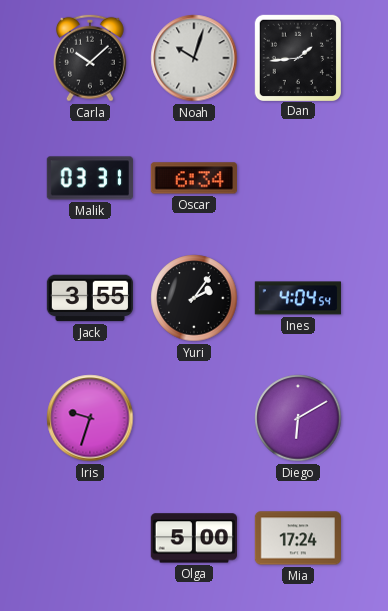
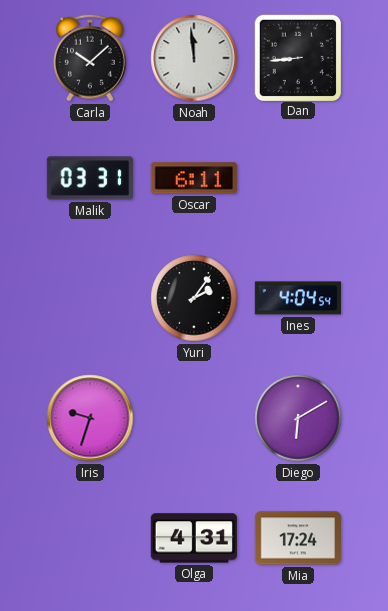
Noah: 10:03 -> 11:59 (194, 58)
Dan: 1:44 -> 8:44 (297, 57)
Oscar: 6:34 -> 6:11 (194, 178)
Jack: 3:55 -> none (89, 298)
Olga: 5:00 -> 4:31 (194, 538)
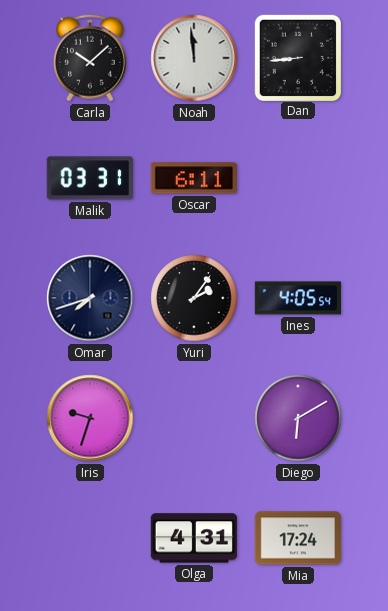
Omar: none -> 7:42 (90, 298)
Ines: 4:04 -> 4:05 (298, 298)
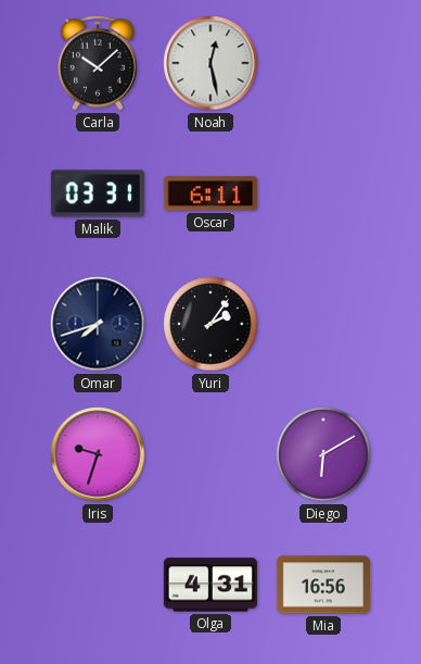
Noah: 11:59 -> 12:28 (210, 63)
Dan: 8:44 -> none (297, 57)
Ines: 4:05 -> none (298, 298)
Mia: 17:24 -> 16:56 (322, 585)
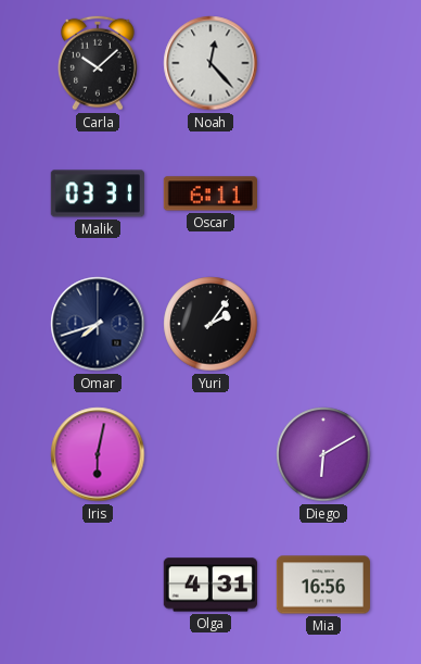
Noah: 12:28 -> 12:23 (210, 63)
Iris: 9:33 -> 6:02 (98, 454)
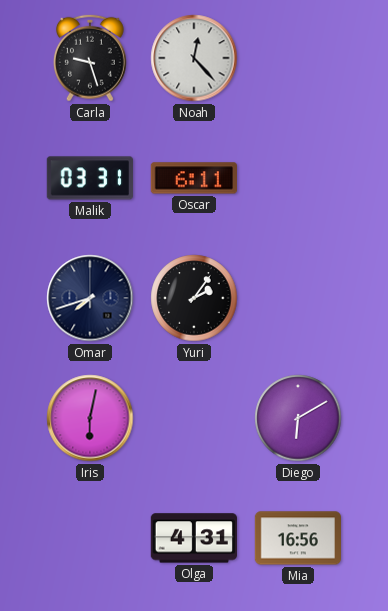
Carla: 10:08 -> 9:27 (90, 58)
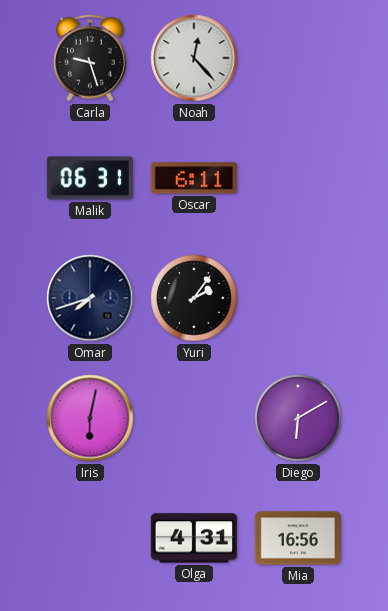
Malik: 03:31 -> 06:31 (90, 178)
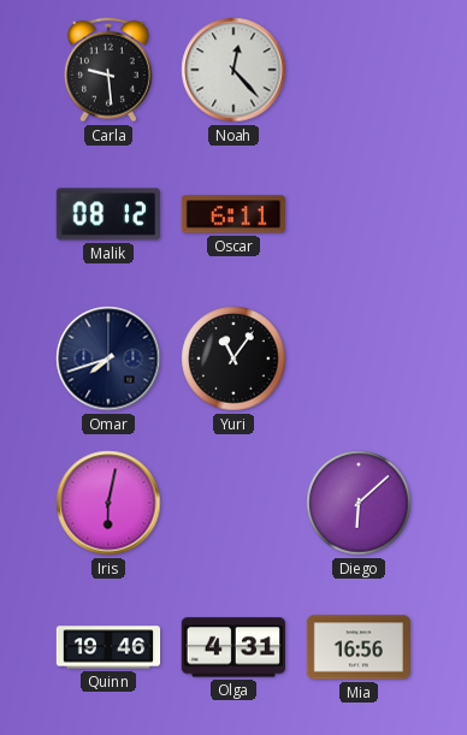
Carla: 9:27 -> 9:29 (108, 70)
Malik: 06:31 -> 08:12 (108, 214)
Yuri: 2:06 -> 11:06 (233, 358)
Diego: 6:10 -> 6:08 (359, 503)
Quinn: none -> 19:46 (108, 647)
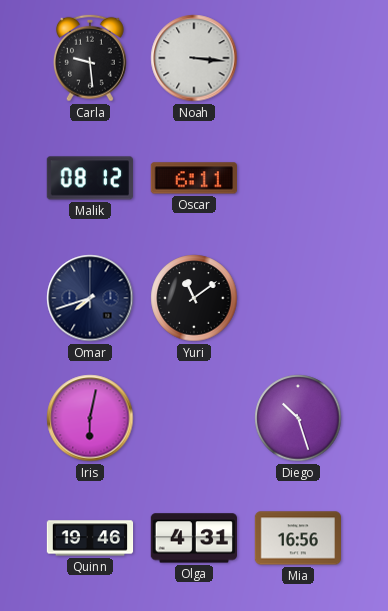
Noah: 12:23 -> 3:16 (194, 58)
Yuri: 11:06 -> 11:09 (194, 298)
Diego: 6:08 -> 10:27 (298, 418)
